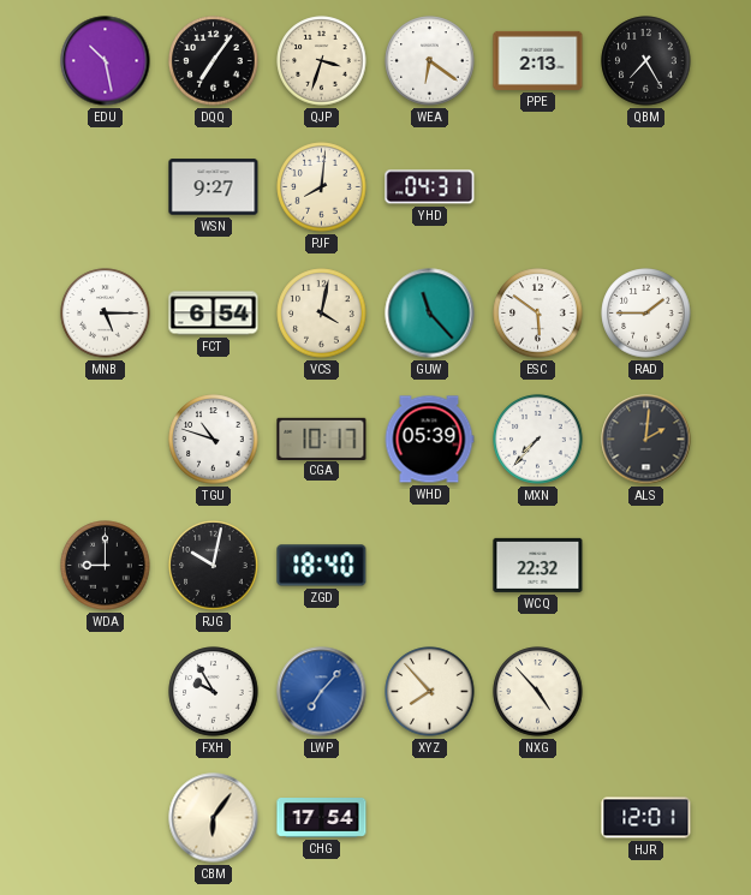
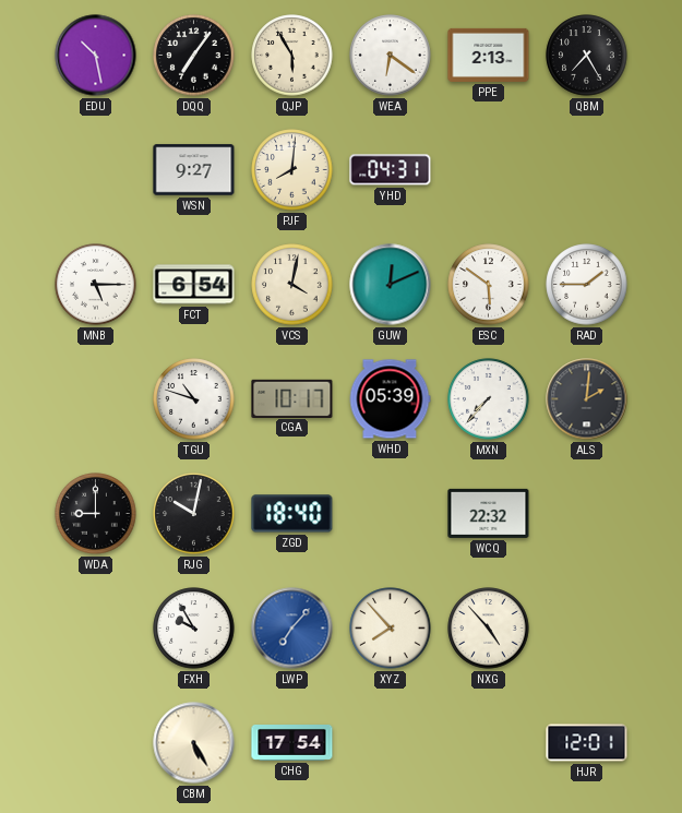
QJP: 3:33 -> 5:55 (292, 56)
GUW: 11:23 -> 12:11 (391, 285)
CBM: 6:06 -> 5:25 (194, 743)
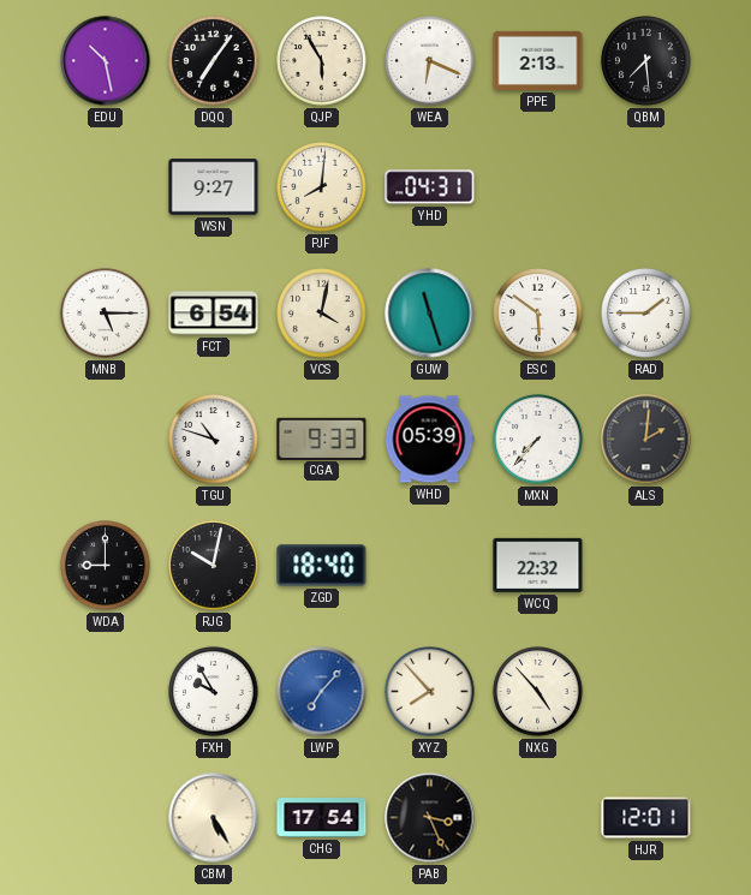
WEA: 6:21 -> 6:19 (430, 61)
QBM: 7:25 -> 7:29 (646, 61)
GUW: 12:11 -> 11:27 (430, 314)
CGA: 10:17 -> 9:33 (322, 438)
PAB: none -> 3:26 (430, 818)
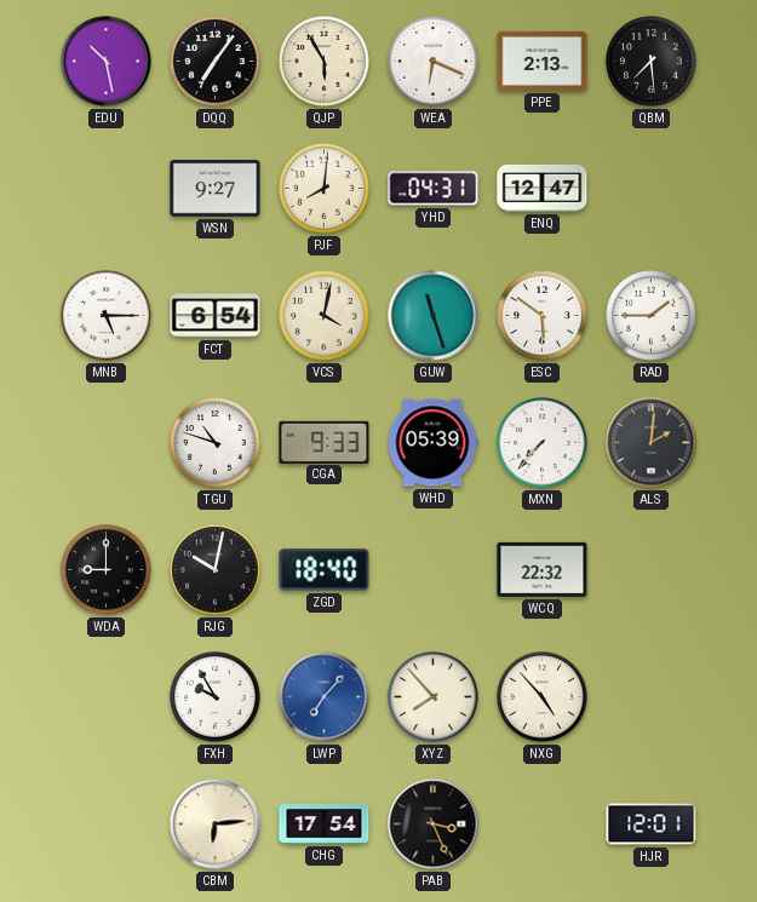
ENQ: none -> 12:47 (543, 188)
CBM: 5:25 -> 6:14 (216, 825)
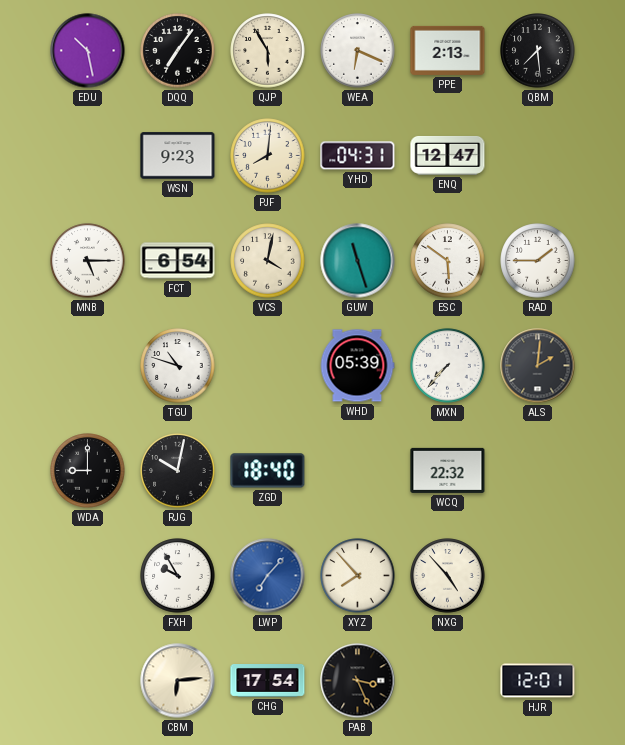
WSN: 9:27 -> 9:23 (178, 156)
CGA: 9:33 -> none (325, 442)
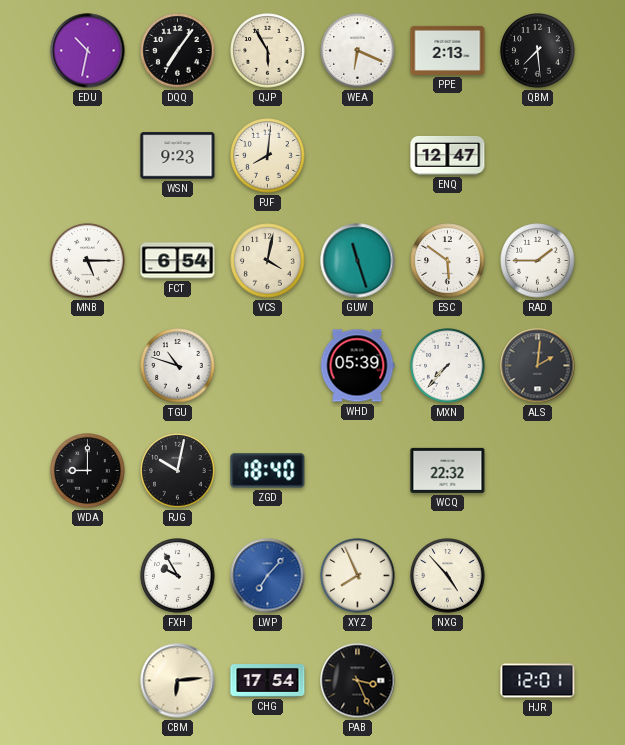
EDU: 10:28 -> 10:32 (88, 51)
YHD: 04:31 -> none (358, 156)
XYZ: 7:53 -> 7:56 (358, 576)
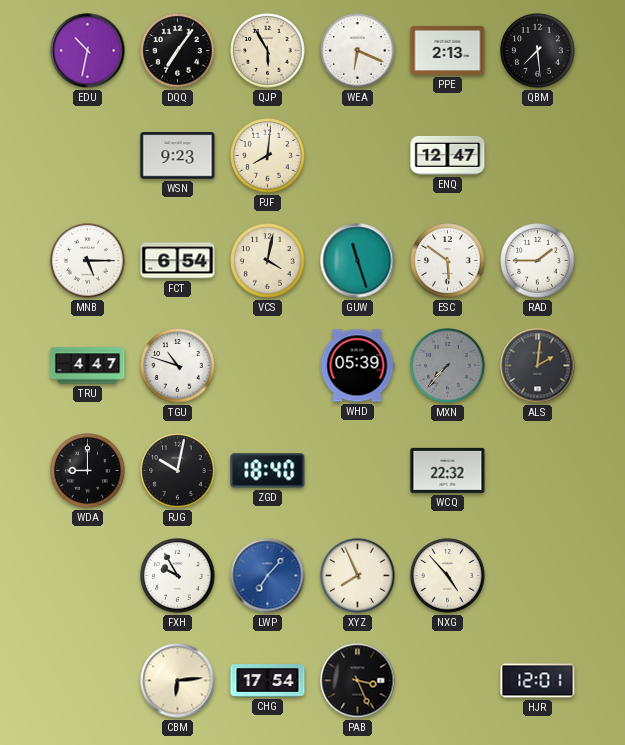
TRU: none -> 4:47 (88, 366)
MXN dial: white -> grey (448, 366)
